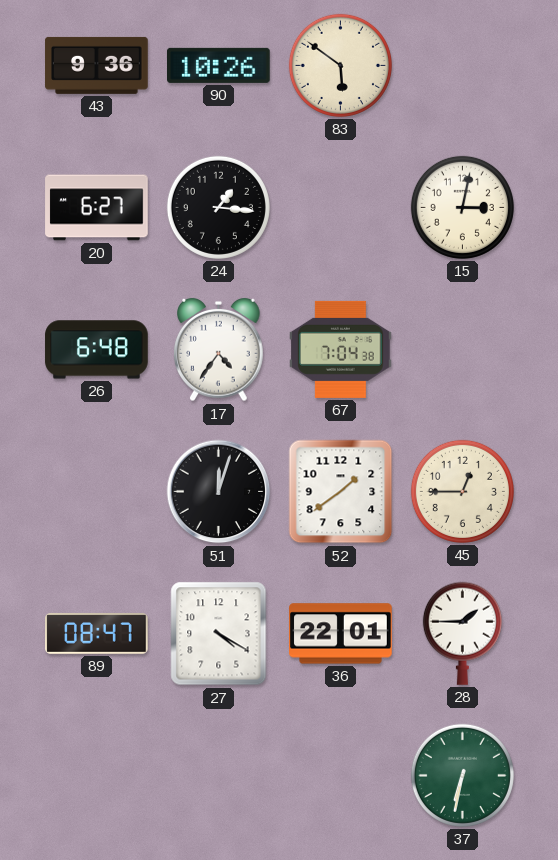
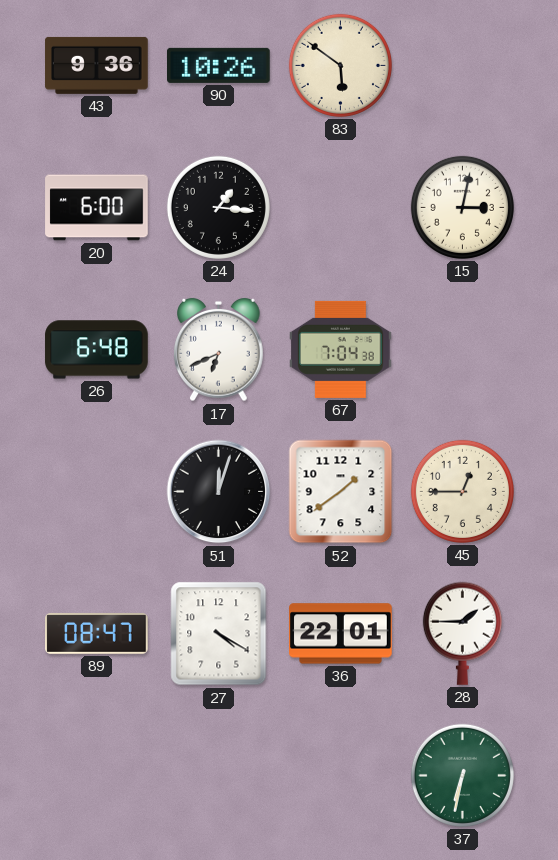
20: 6:27 -> 6:00 (97, 208)
17: 4:36 -> 6:41 (219, 350)
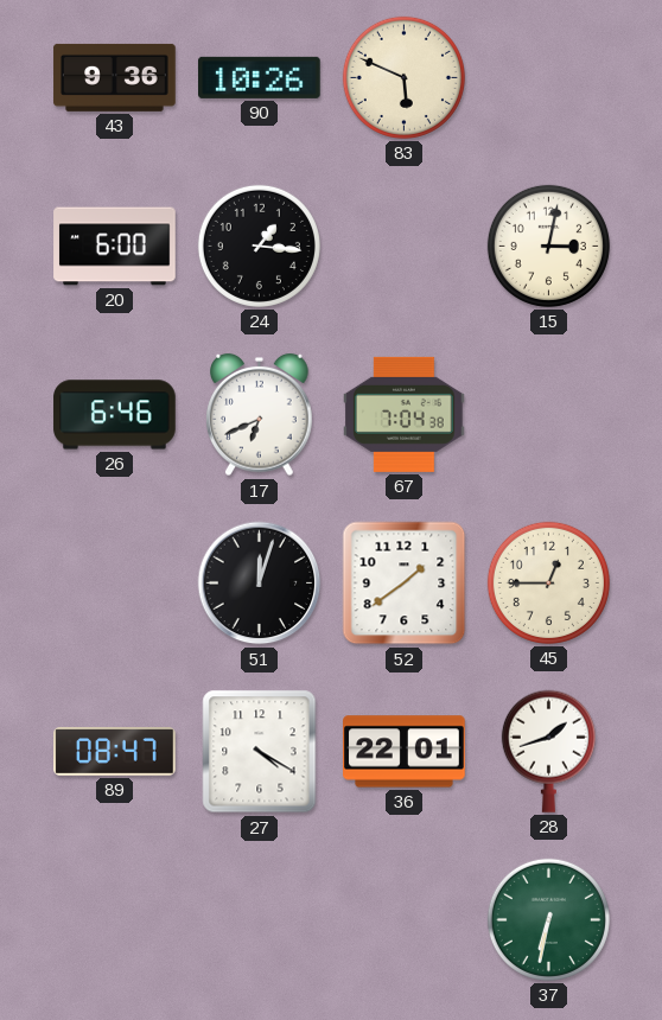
83: 5:51 -> 5:49 (403, 77)
26: 6:48 -> 6:46 (115, 415)
28: 1:45 -> 1:42 (548, 751)
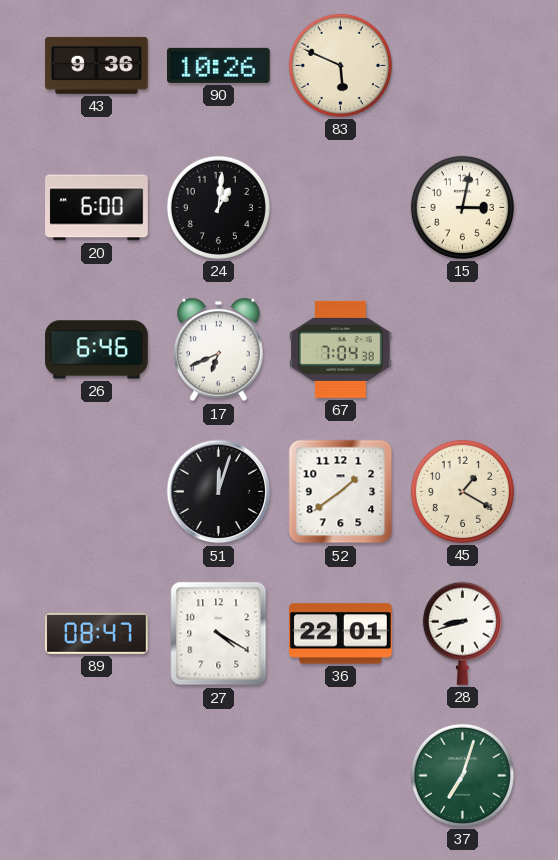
24: 1:16 -> 1:01 (218, 207)
45: 12:45 -> 1:20 (462, 491)
28: 1:42 -> 8:42 (462, 633)
37: 6:32 -> 7:03 (462, 775)
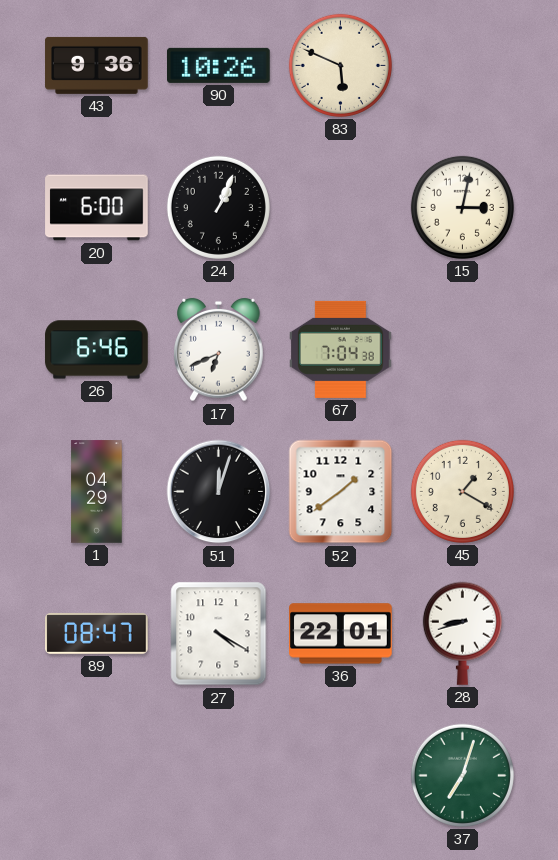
24: 1:01 -> 1:04 (218, 207)
1: none -> 04:29 (97, 492)
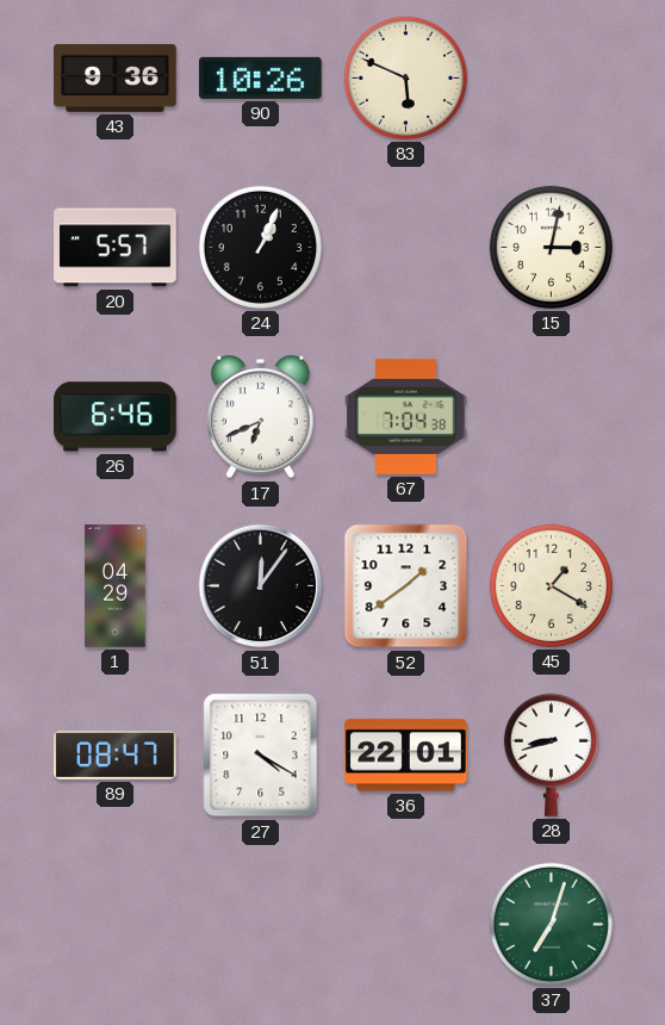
20: 6:00 -> 5:57 (116, 248)
51: 12:03 -> 12:06 (261, 586)
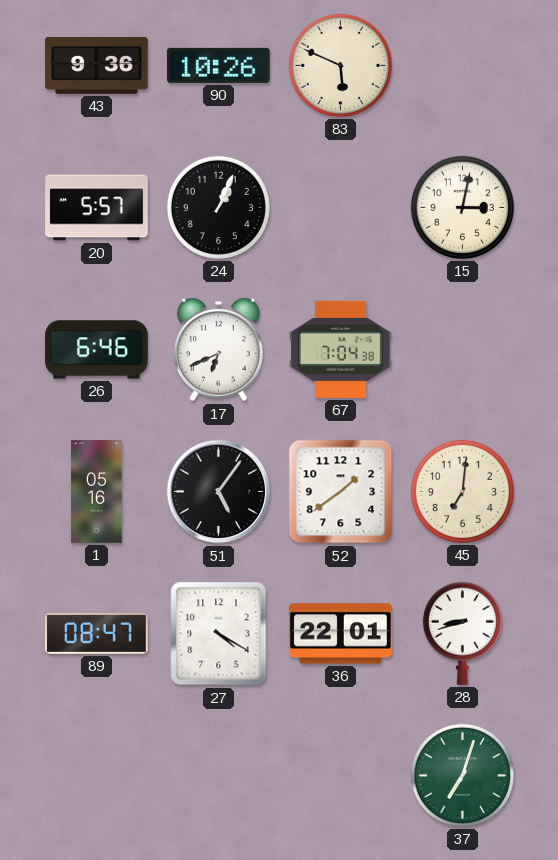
1: 04:29 -> 05:16 (97, 492)
51: 12:06 -> 5:06 (219, 492)
45: 1:20 -> 7:01 (462, 491)
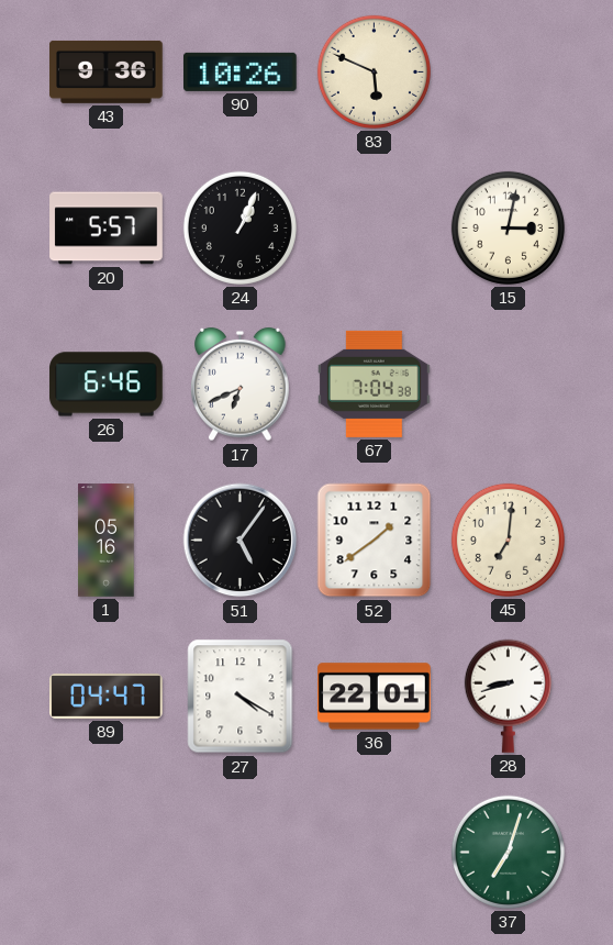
89: 08:47 -> 04:47 (107, 697)
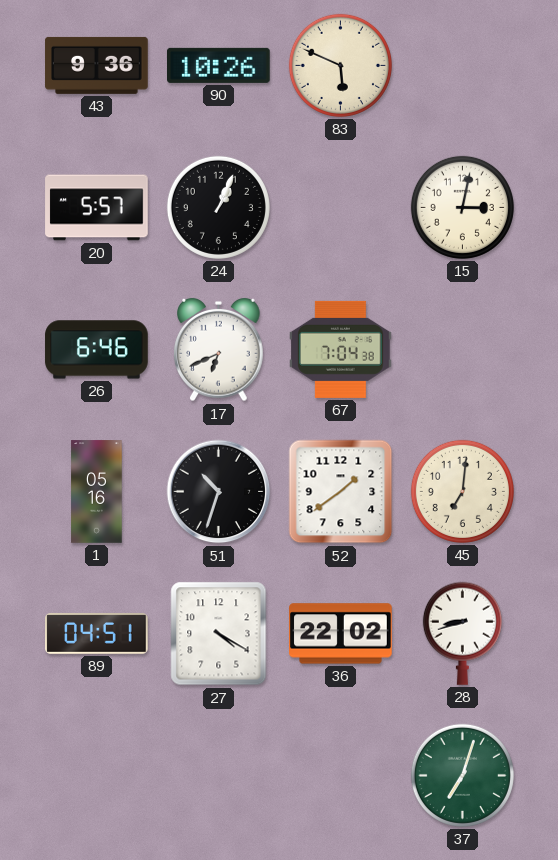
51: 5:06 -> 10:33 (219, 492)
89: 04:47 -> 04:51 (97, 634)
36: 22:01 -> 22:02 (341, 634)
